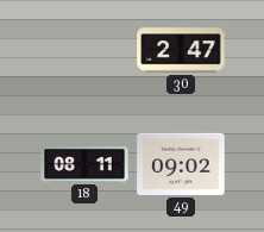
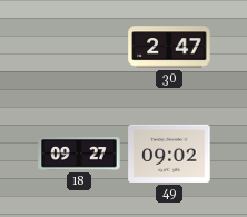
18: 08:11 -> 09:27 (79, 154)
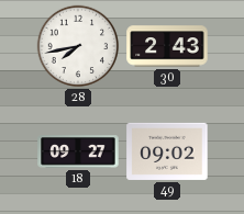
28: none -> 7:43 (78, 46)
30: 2:47 -> 2:43 (167, 46)
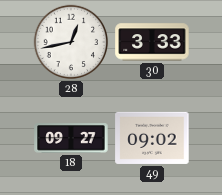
28: 7:43 -> 12:43 (71, 42)
30: 2:43 -> 3:33 (152, 42)
